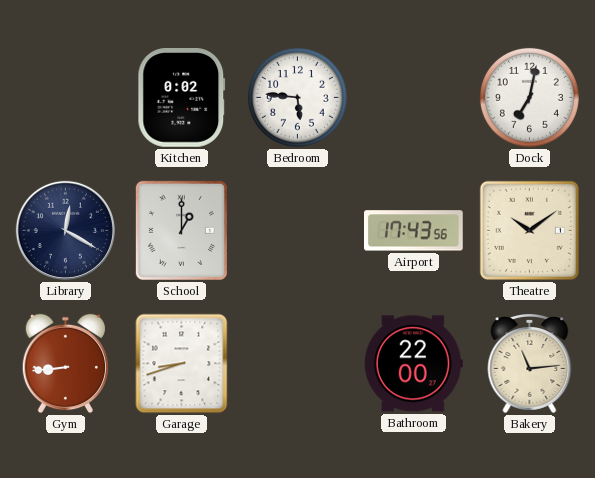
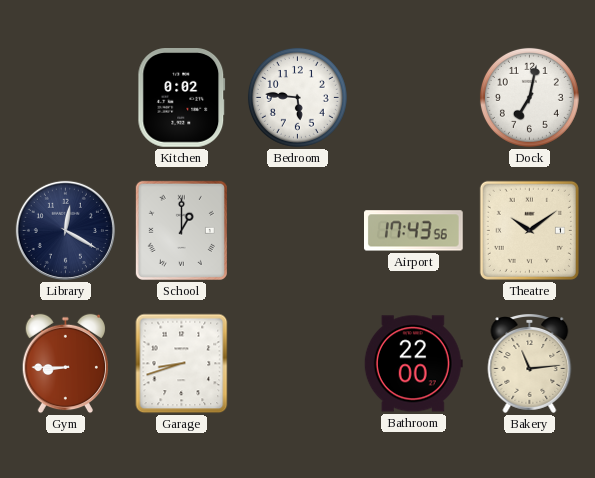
Gym: 8:44 -> 8:45 (65, 364)
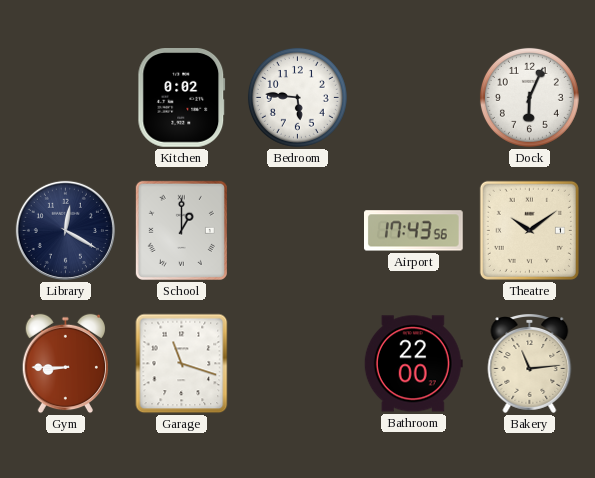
Dock: 7:02 -> 6:04 (529, 97)
Garage: 8:42 -> 11:18 (182, 364)
